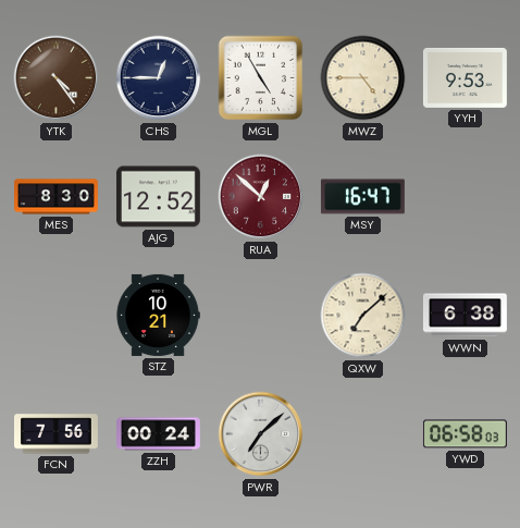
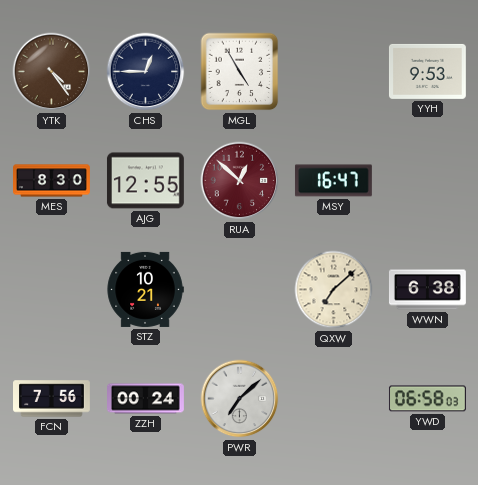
MWZ: 4:45 -> none (363, 78)
AJG: 12:52 -> 12:55 (145, 181)
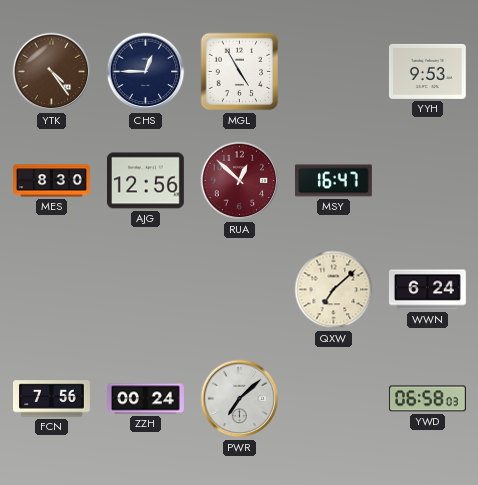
AJG: 12:55 -> 12:56 (145, 181)
STZ: 10:21 -> none (145, 289)
WWN: 6:38 -> 6:24 (427, 290)
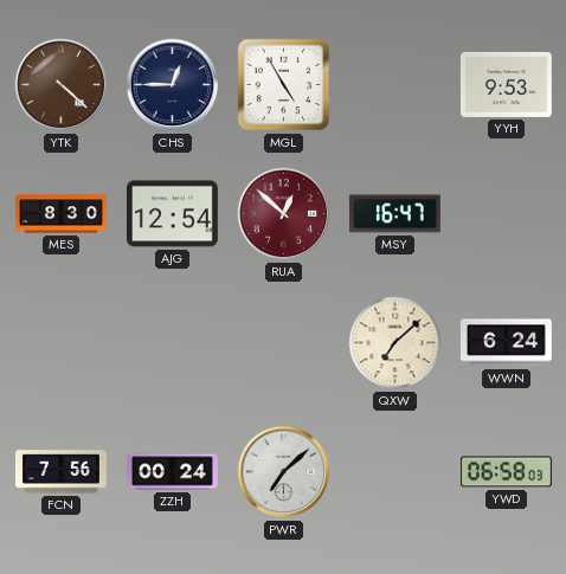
YTK: 4:24 -> 4:22 (62, 85)
AJG: 12:56 -> 12:54 (172, 214)
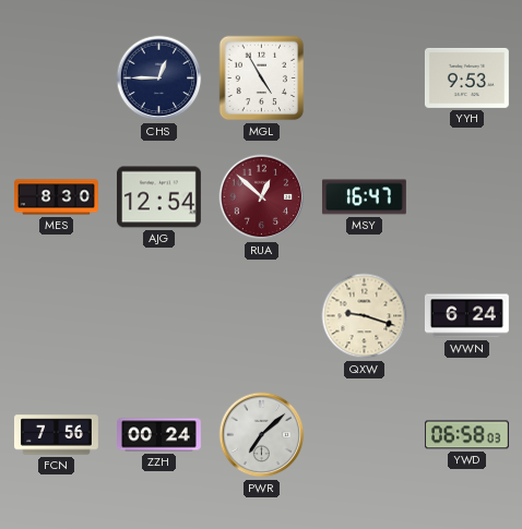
YTK: 4:22 -> none (62, 85)
QXW: 7:08 -> 9:18 (365, 316)
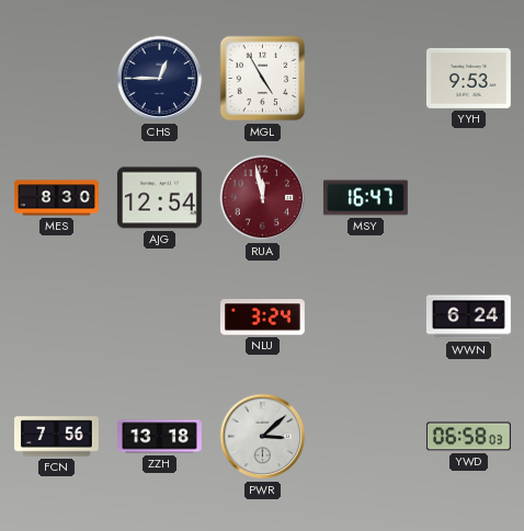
RUA: 12:52 -> 11:58 (263, 198)
NLU: none -> 3:24 (262, 318)
QXW: 9:18 -> none (365, 316)
ZZH: 00:24 -> 13:18 (160, 437)
PWR: 7:08 -> 3:08 (263, 437)
